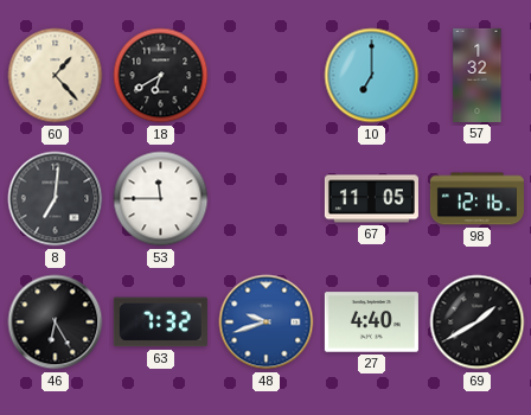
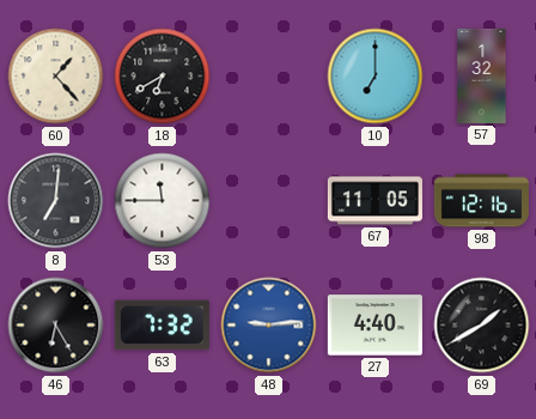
48: 9:42 -> 9:14 (269, 326)
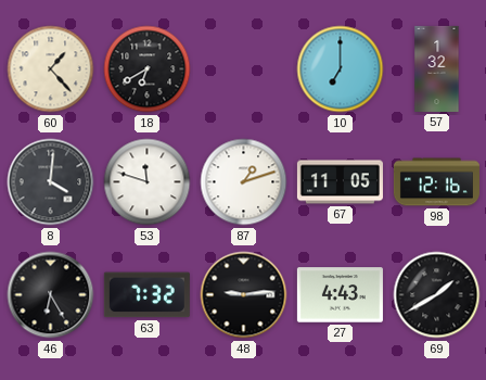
8: 7:01 -> 4:01 (51, 182)
53: 11:45 -> 11:48 (148, 182)
87: none -> 1:12 (244, 182)
48 dial: blue -> black (244, 295)
27: 4:40 -> 4:43 (340, 295)
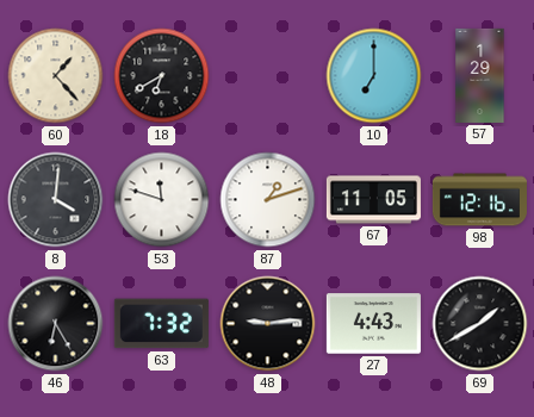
57: 1:32 -> 1:29 (480, 75)
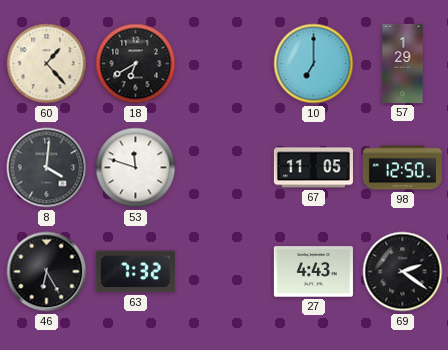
87: 1:12 -> none (268, 200)
98: 12:16 -> 12:50 (402, 168)
48: 9:14 -> none (268, 324)
69: 1:40 -> 2:21 (403, 272)
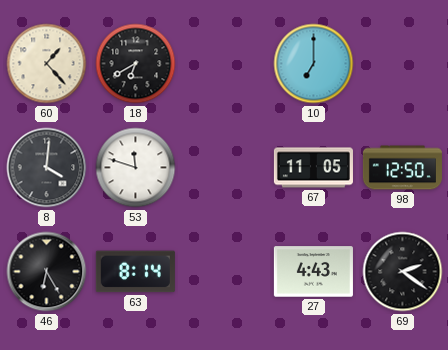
57: 1:29 -> none (403, 63)
63: 7:32 -> 8:14 (135, 272)
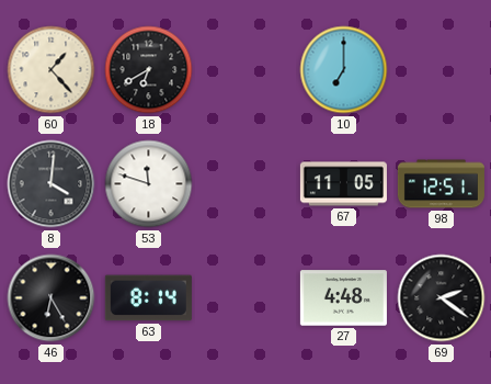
98: 12:50 -> 12:51 (441, 184)
27: 4:43 -> 4:48 (343, 298)
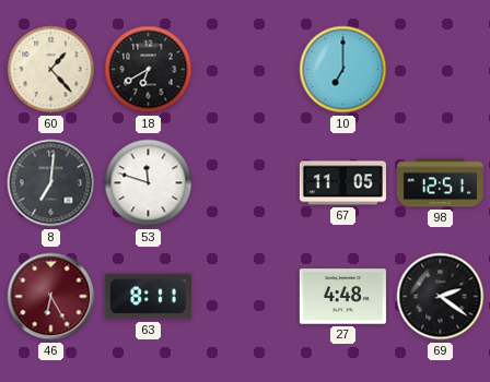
8: 4:01 -> 7:01 (51, 183)
46 dial: black -> burgundy (51, 297)
63: 8:14 -> 8:11 (148, 297)
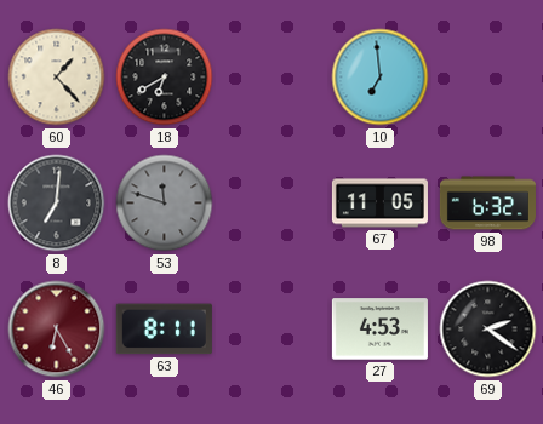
10: 7:00 -> 6:59 (381, 78)
53 dial: white -> grey (165, 204)
98: 12:51 -> 6:32 (487, 204)
27: 4:48 -> 4:53 (379, 330)
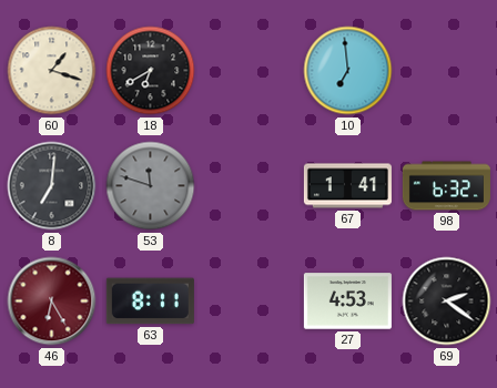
60: 1:23 -> 1:18 (52, 71)
67: 11:05 -> 1:41 (347, 186)
